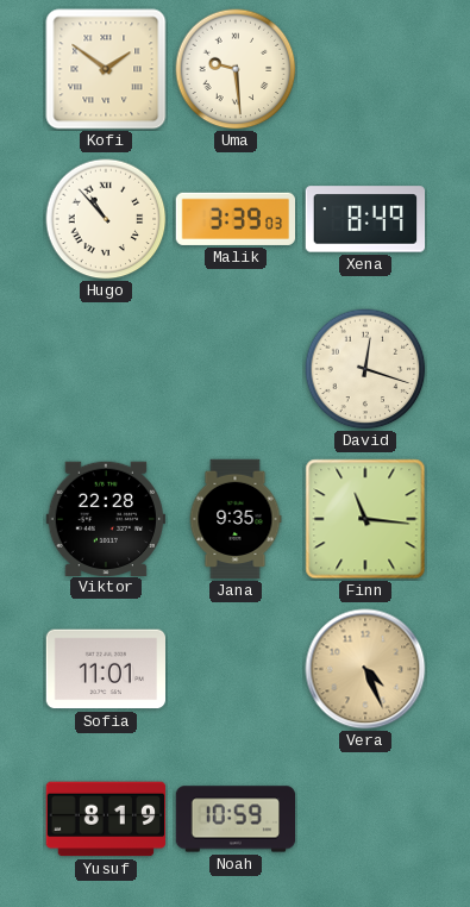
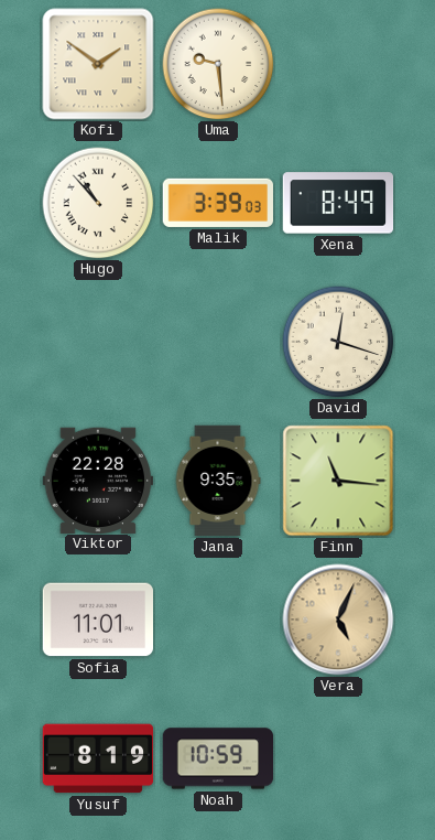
Vera: 4:26 -> 5:04 (338, 620)
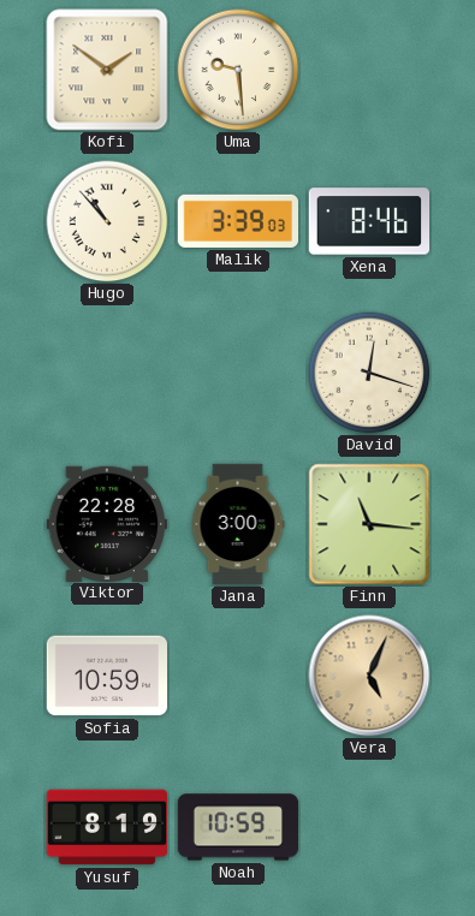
Xena: 8:49 -> 8:46 (369, 221)
Jana: 9:35 -> 3:00 (238, 524)
Sofia: 11:01 -> 10:59 (106, 676)
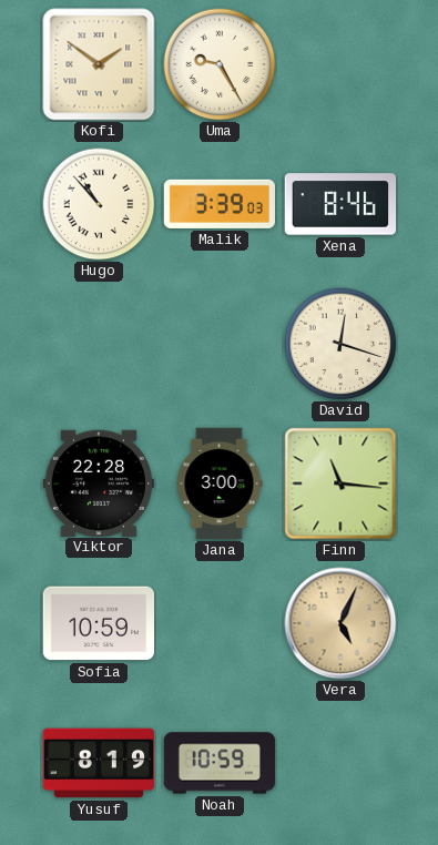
Uma: 9:29 -> 9:25 (220, 64)
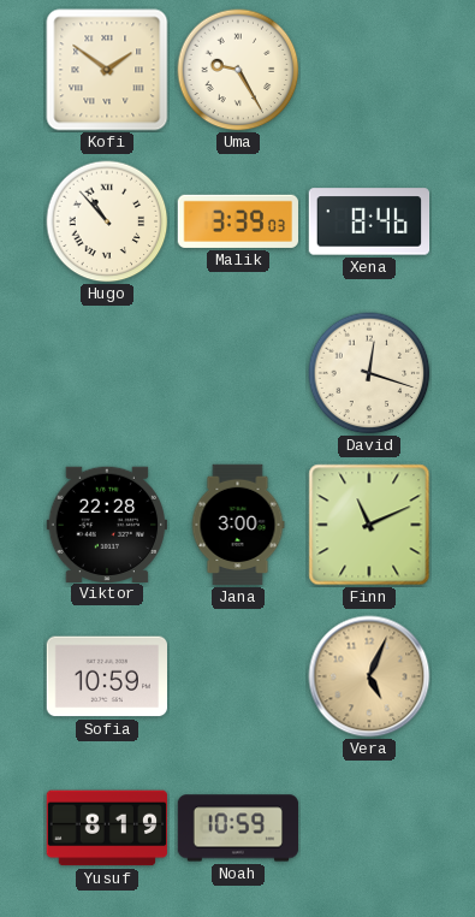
Finn: 11:16 -> 11:11 (369, 525)
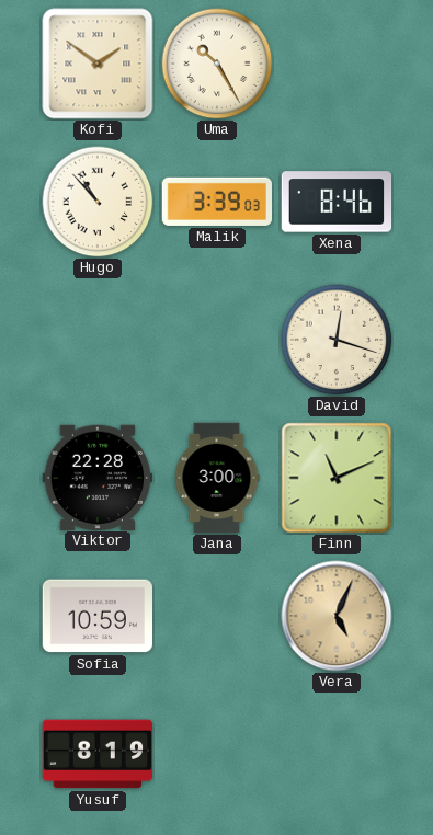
Uma: 9:25 -> 10:25 (217, 64)
Noah: 10:59 -> none (238, 828)
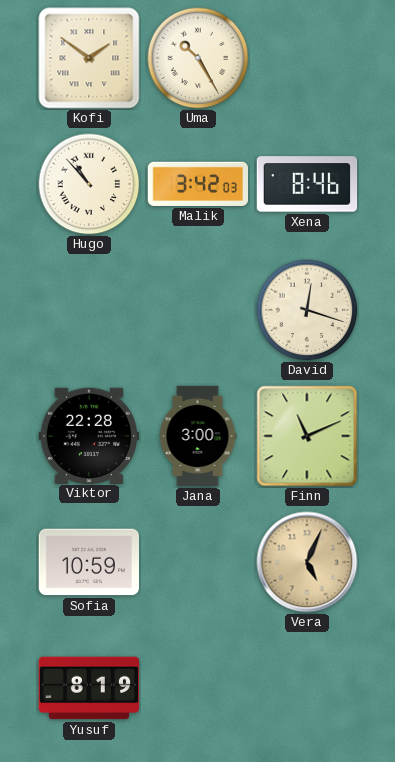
Malik: 3:39 -> 3:42 (197, 184)
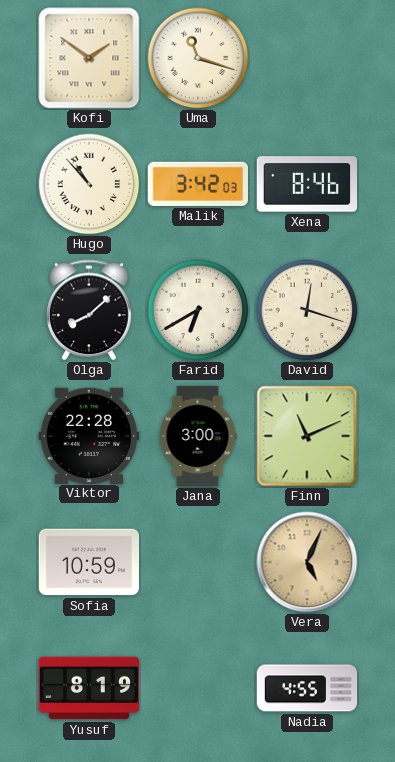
Uma: 10:25 -> 11:18 (198, 58)
Olga: none -> 8:08 (89, 310)
Farid: none -> 6:40 (198, 310)
Nadia: none -> 4:55 (307, 688)
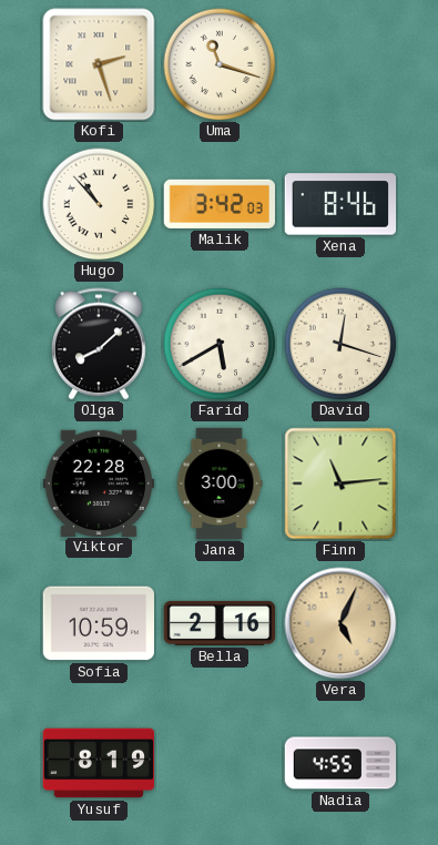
Kofi: 1:51 -> 2:27 (99, 64)
Farid: 6:40 -> 5:40 (220, 344)
Finn: 11:11 -> 11:14 (340, 483)
Bella: none -> 2:16 (220, 623)
